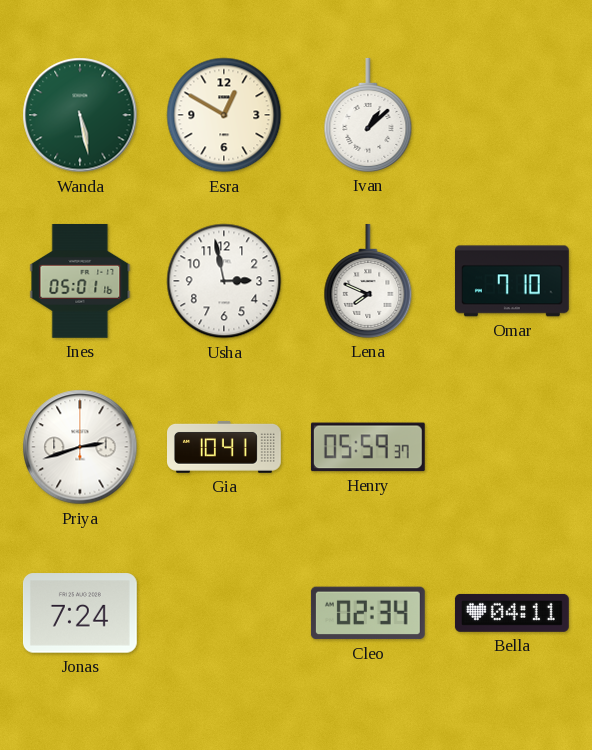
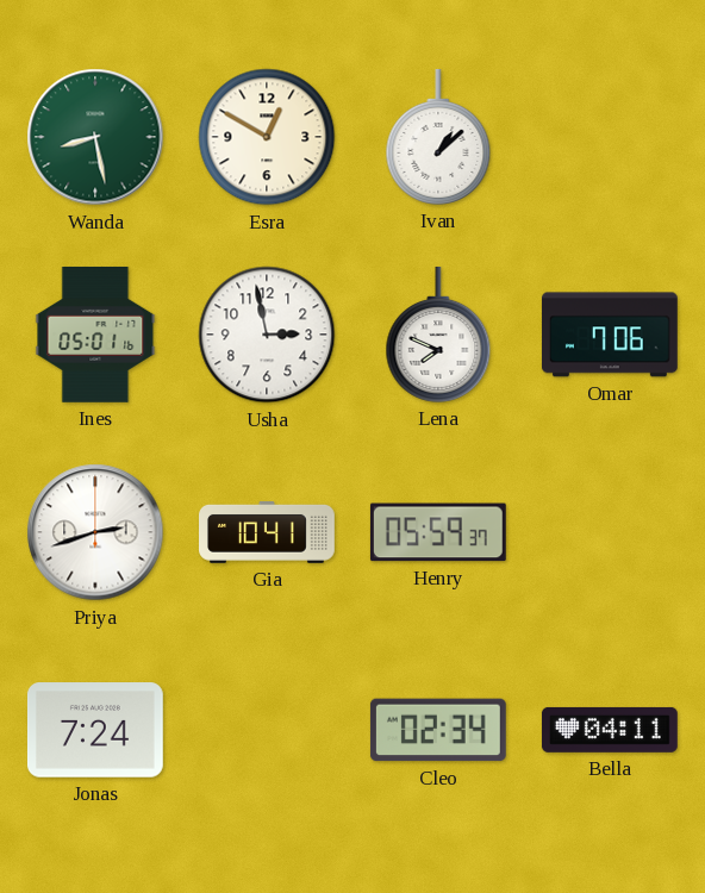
Wanda: 5:28 -> 8:28 (95, 137)
Omar: 7:10 -> 7:06 (610, 335)
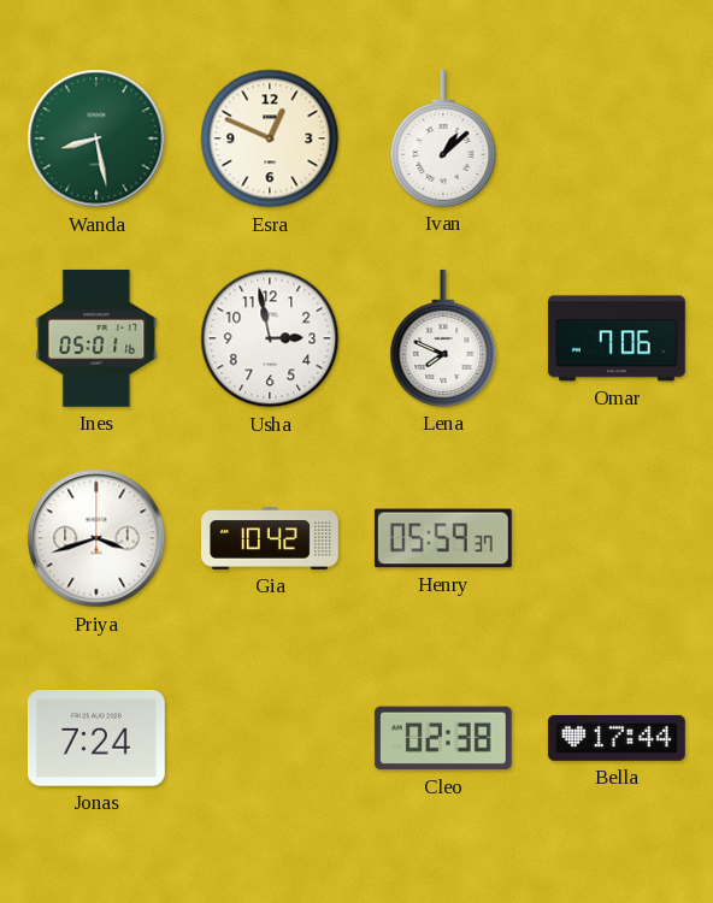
Esra: 12:50 -> 12:49 (270, 138)
Priya: 2:42 -> 3:42 (96, 538)
Gia: 10:41 -> 10:42 (271, 538)
Cleo: 02:34 -> 02:38 (443, 738)
Bella: 04:11 -> 17:44 (617, 738)
